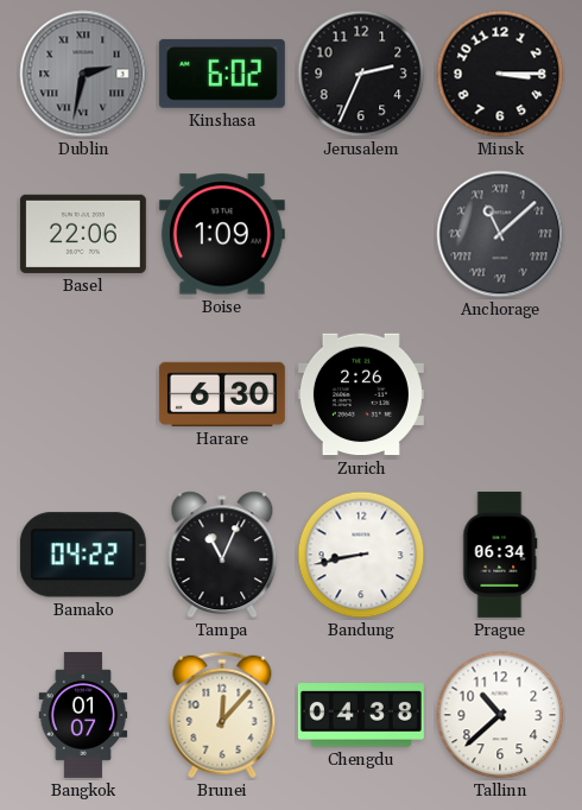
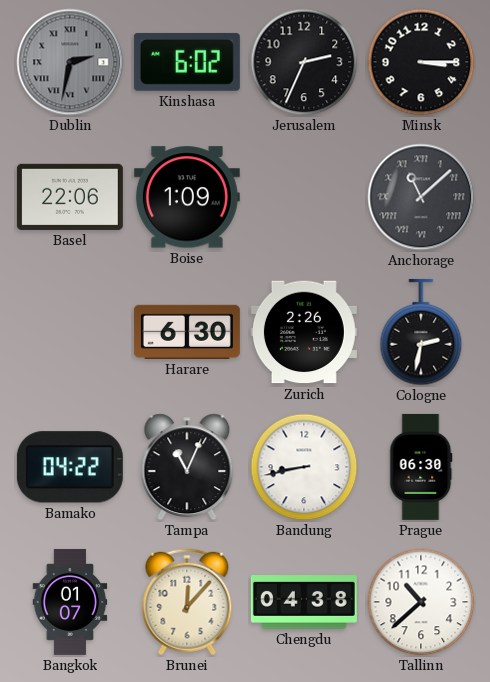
Cologne: none -> 2:32 (421, 332)
Prague: 06:34 -> 06:30 (421, 467)
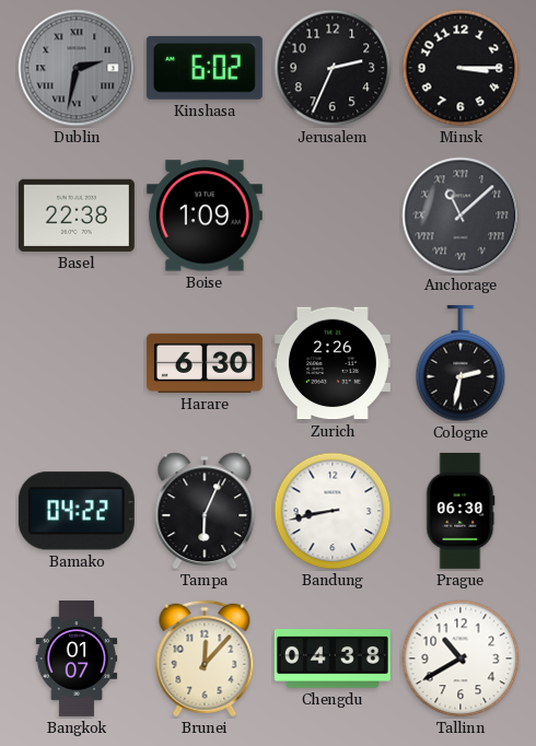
Basel: 22:06 -> 22:38 (77, 215)
Tampa: 11:04 -> 6:04 (205, 511)
Tallinn: 10:38 -> 10:40 (461, 658)
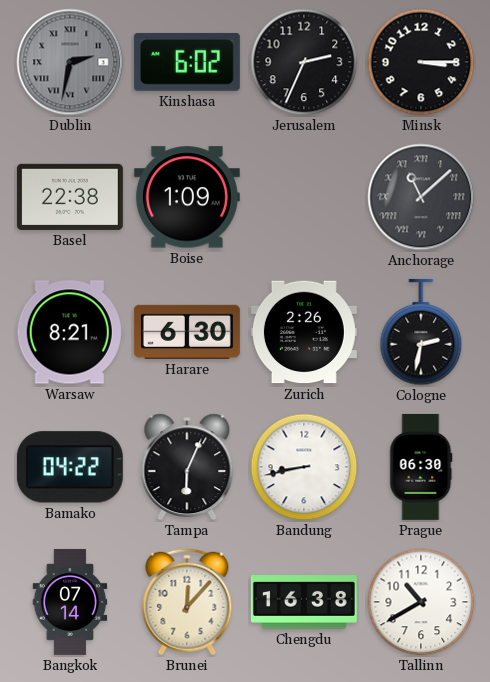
Warsaw: none -> 8:21 (70, 332)
Bangkok: 01:07 -> 07:14 (70, 602)
Chengdu: 04:38 -> 16:38 (304, 602)
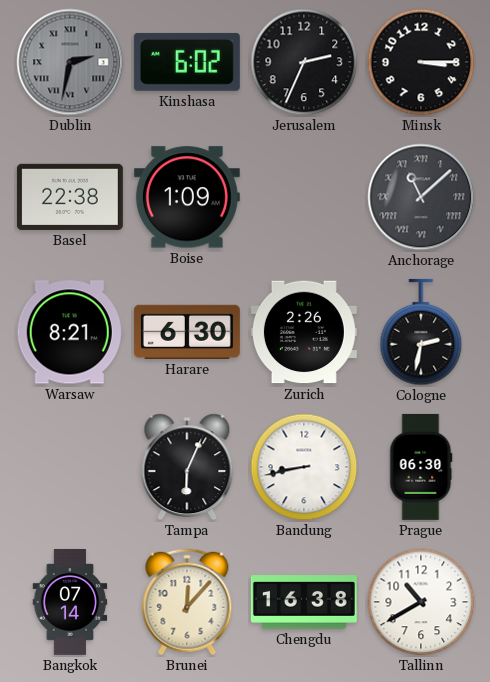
Bamako: 04:22 -> none (70, 467)
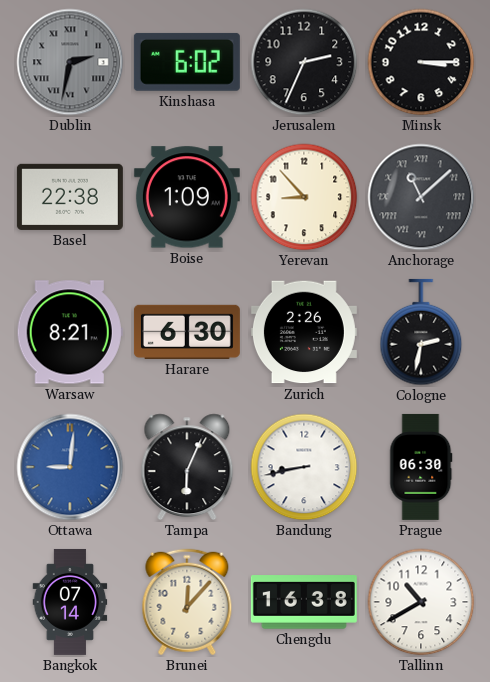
Yerevan: none -> 8:53 (304, 197)
Ottawa: none -> 9:01 (70, 467)
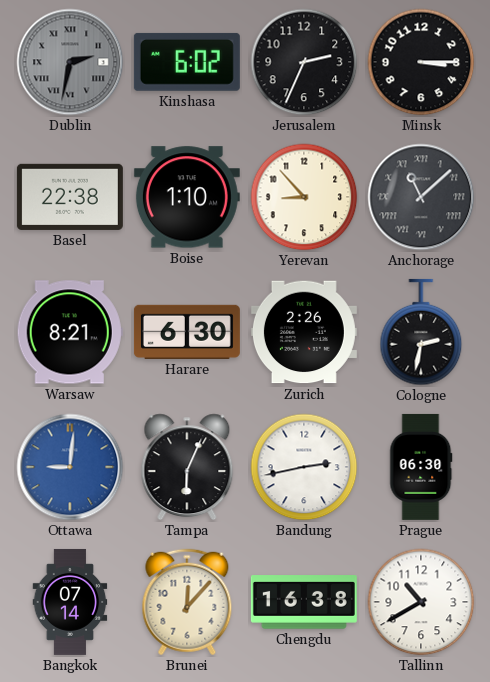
Boise: 1:09 -> 1:10 (187, 197)
Bandung: 8:43 -> 2:43 (304, 467)
